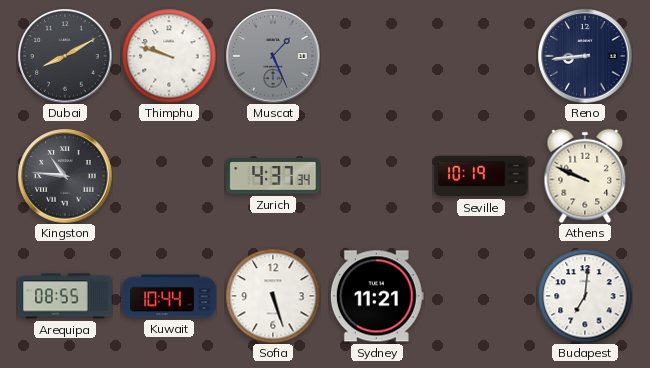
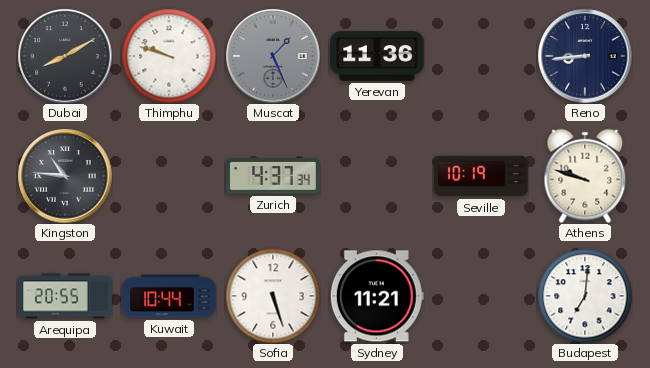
Yerevan: none -> 11:36 (377, 56)
Athens: 9:49 -> 9:48 (585, 176)
Arequipa: 08:55 -> 20:55 (65, 296)
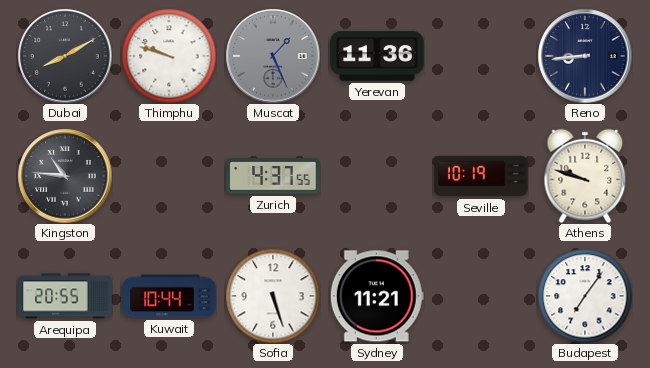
Zurich: 4:37:34 -> 4:37:55 (273, 176)
Budapest: 7:01 -> 7:06 (585, 296)
